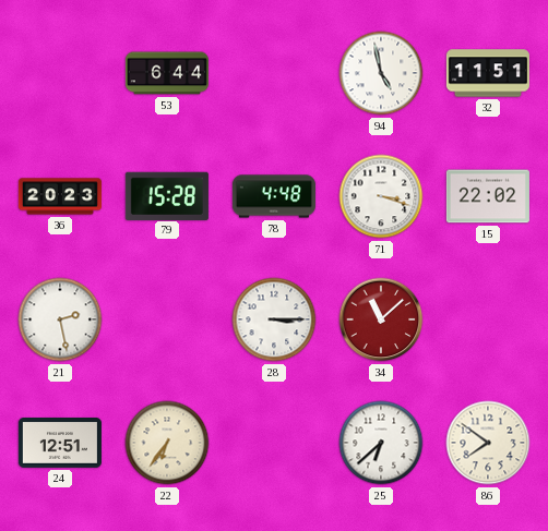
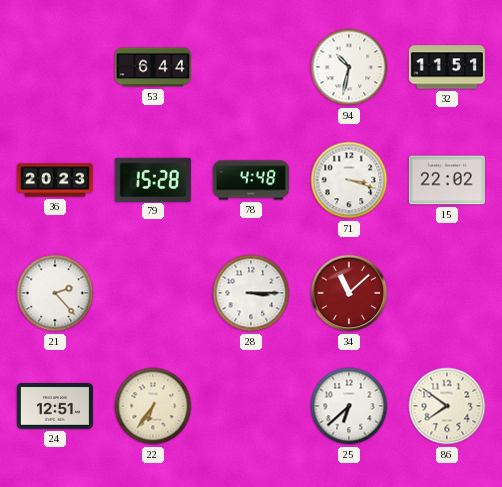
94: 4:58 -> 10:32 (349, 67)
21: 2:28 -> 2:23 (55, 293)
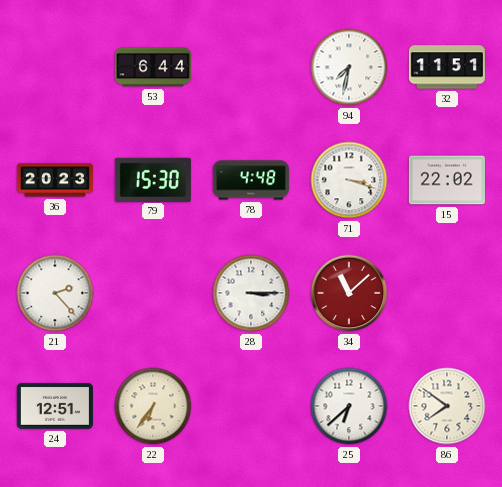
94: 10:32 -> 7:32 (349, 67)
79: 15:28 -> 15:30 (153, 179)
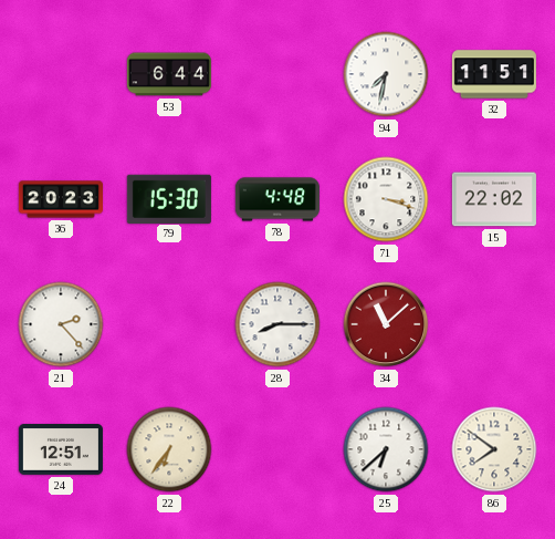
28: 3:15 -> 8:15 (277, 324)
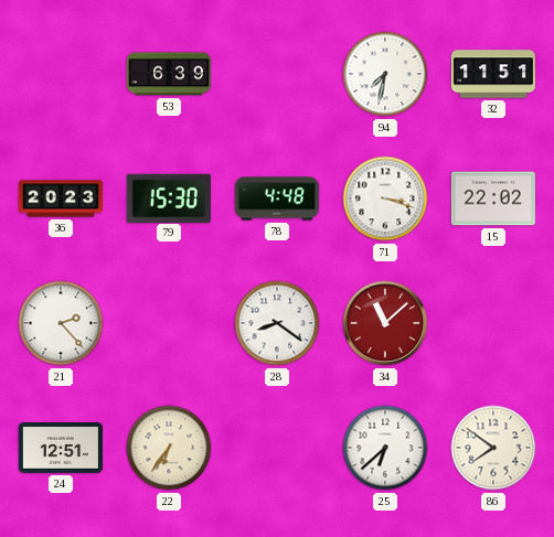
53: 6:44 -> 6:39 (169, 74)
28: 8:15 -> 8:21 (277, 323)
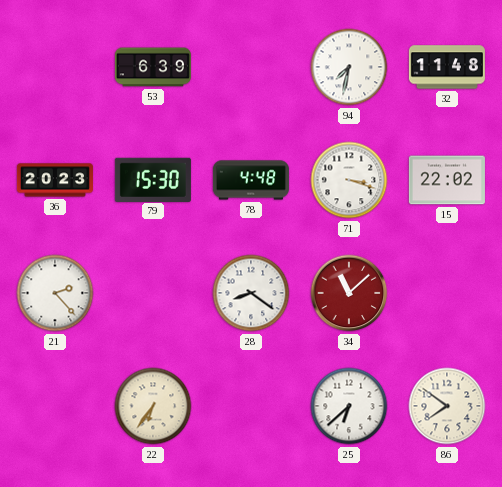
32: 11:51 -> 11:48 (447, 67)
24: 12:51 -> none (61, 449)
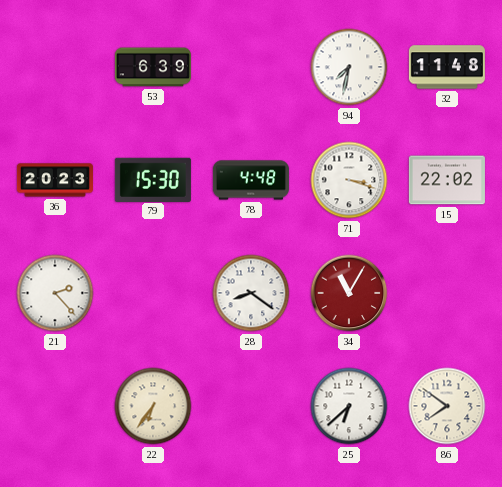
34: 11:08 -> 11:05 (349, 293)
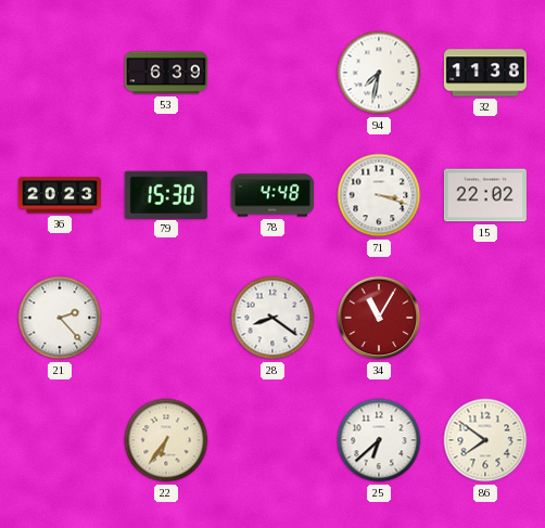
32: 11:48 -> 11:38 (485, 73)
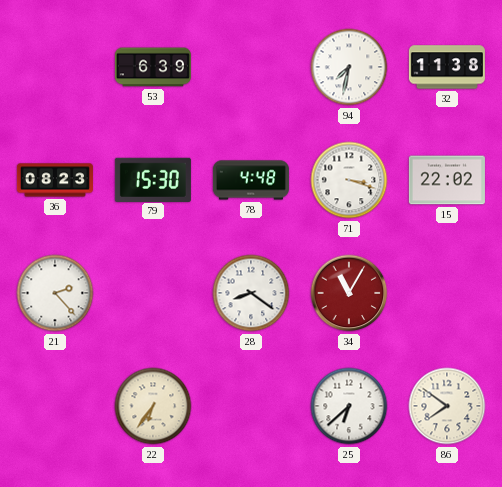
36: 20:23 -> 08:23 (55, 180)
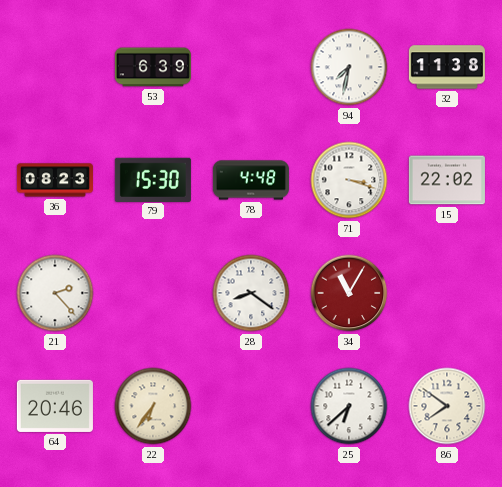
64: none -> 20:46 (55, 406)
